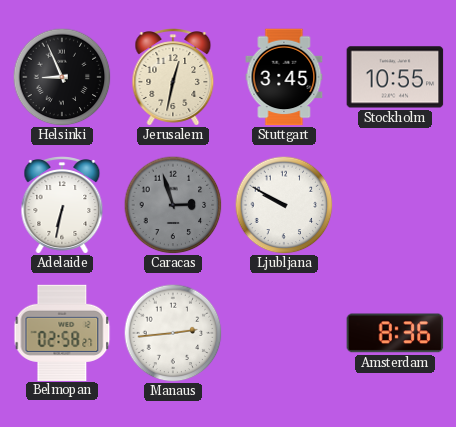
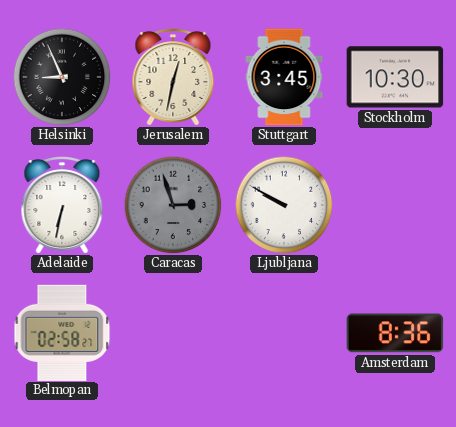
Stockholm: 10:55 -> 10:30 (395, 77)
Manaus: 2:44 -> none (173, 333)
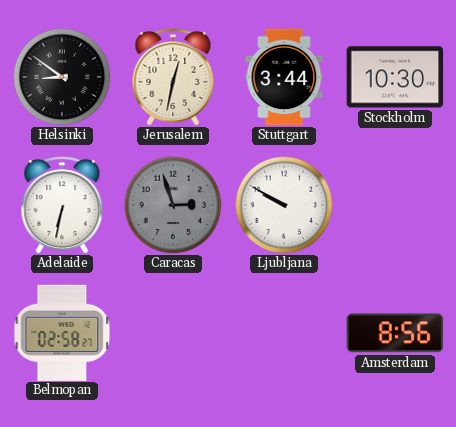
Helsinki: 8:56 -> 8:51 (62, 77)
Stuttgart: 3:45 -> 3:44 (284, 77)
Amsterdam: 8:36 -> 8:56 (395, 333)
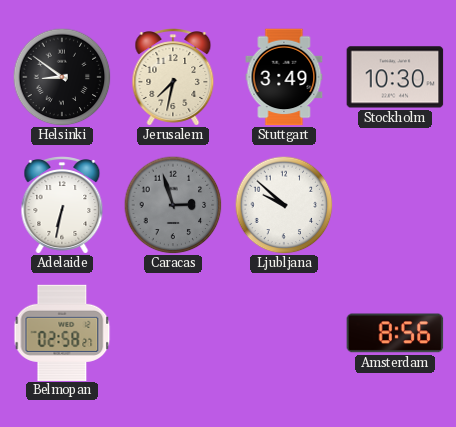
Jerusalem: 12:32 -> 7:32 (173, 77)
Stuttgart: 3:44 -> 3:49 (284, 77)
Ljubljana: 9:50 -> 9:52 (284, 205)
